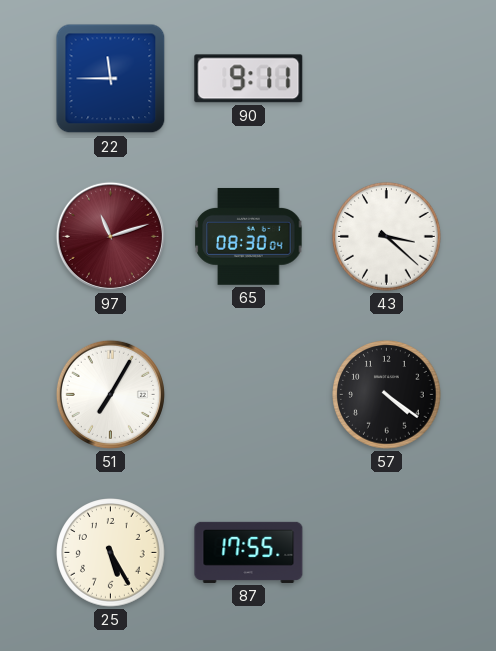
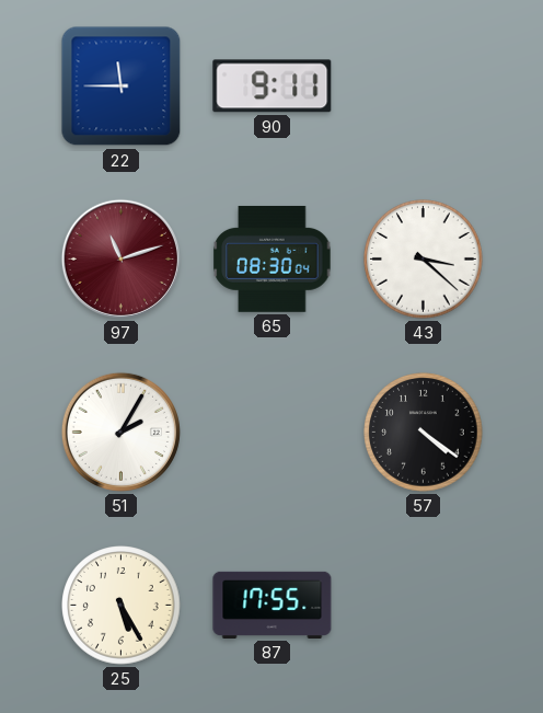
51: 7:05 -> 2:05 (120, 432)
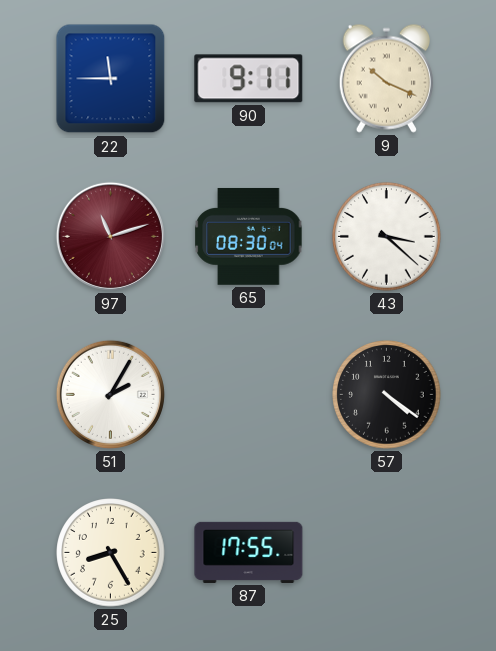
9: none -> 10:19 (386, 78)
25: 5:25 -> 8:25 (111, 553)
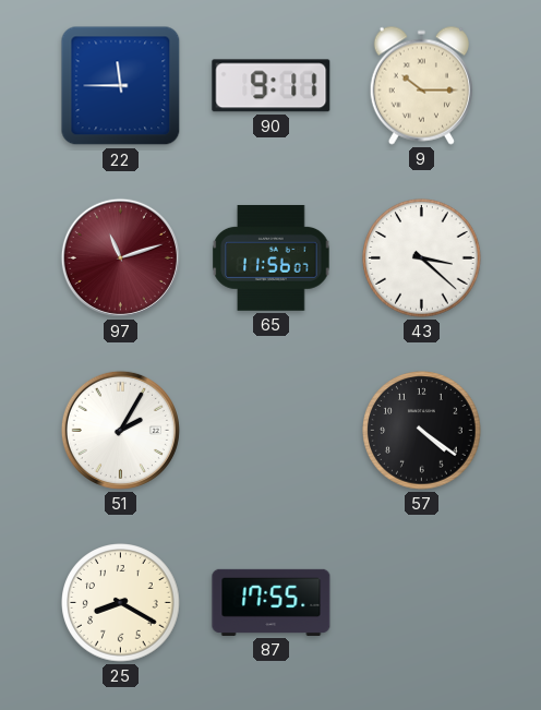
9: 10:19 -> 10:15 (421, 85)
65: 08:30 -> 11:56 (272, 257)
25: 8:25 -> 8:20 (121, 603)
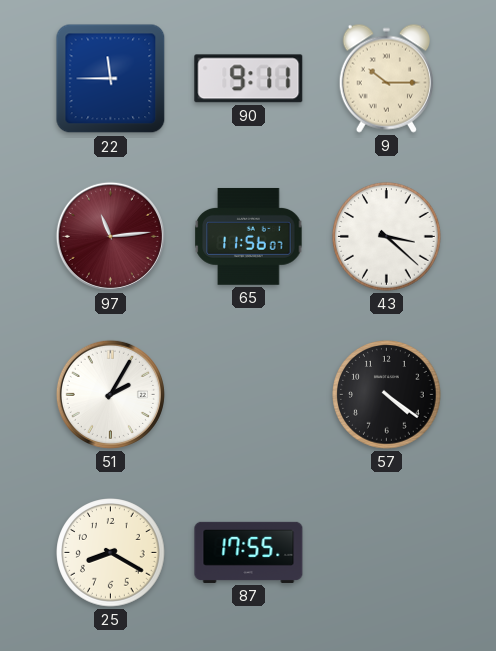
97: 11:12 -> 11:14 (110, 236)
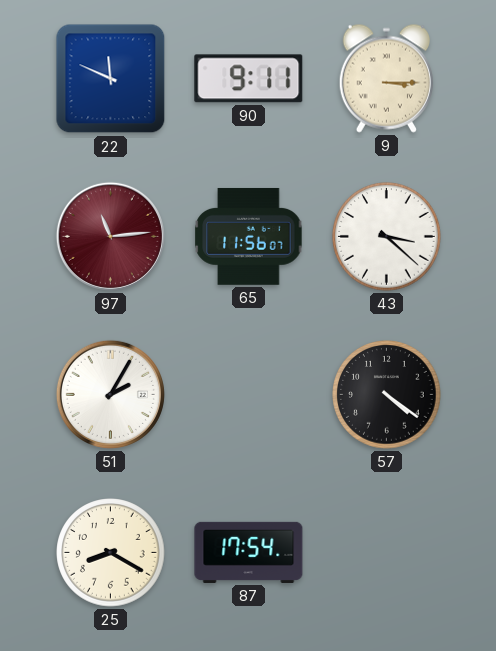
22: 11:45 -> 11:49 (111, 79)
9: 10:15 -> 3:15 (386, 78)
87: 17:55 -> 17:54 (249, 552)
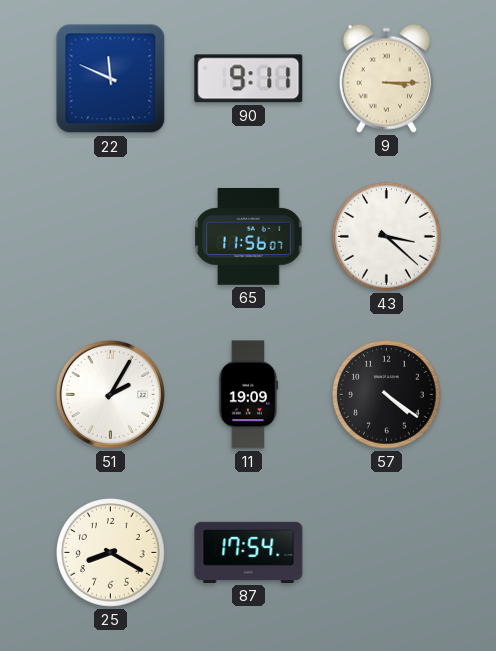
97: 11:14 -> none (110, 236)
11: none -> 19:09 (248, 395)
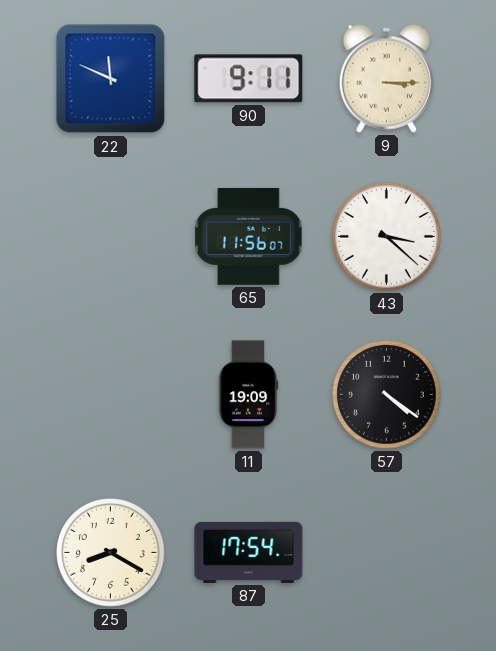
51: 2:05 -> none (110, 394)
